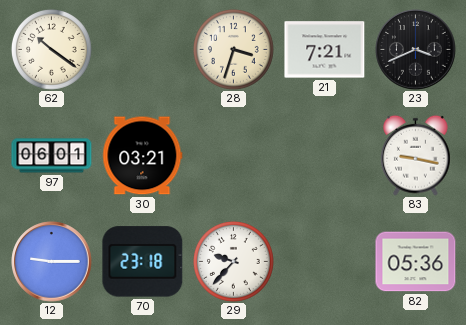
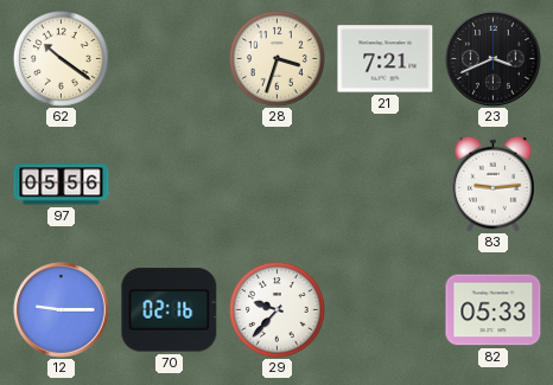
97: 06:01 -> 05:56 (62, 185)
30: 03:21 -> none (143, 156)
83: 9:17 -> 9:14 (494, 184)
70: 23:18 -> 02:16 (170, 310)
82: 05:36 -> 05:33 (494, 310)
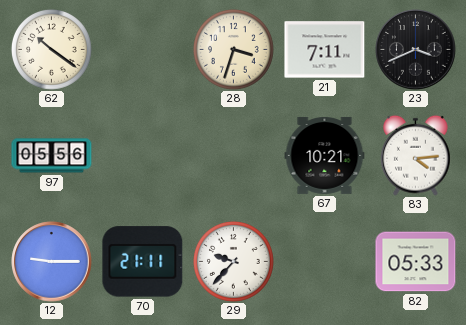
21: 7:21 -> 7:11 (325, 50)
67: none -> 10:21 (325, 155)
83: 9:14 -> 4:14 (416, 155)
70: 02:16 -> 21:11 (143, 262)
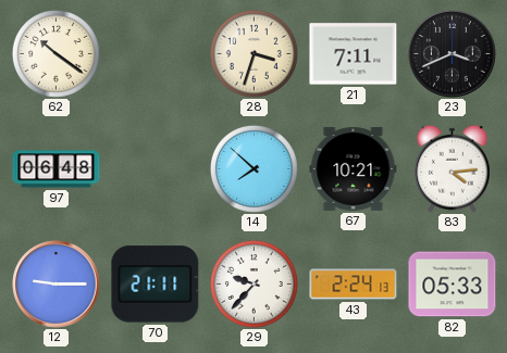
97: 05:56 -> 06:48 (57, 169)
14: none -> 7:52 (253, 168)
43: none -> 2:24 (354, 285)
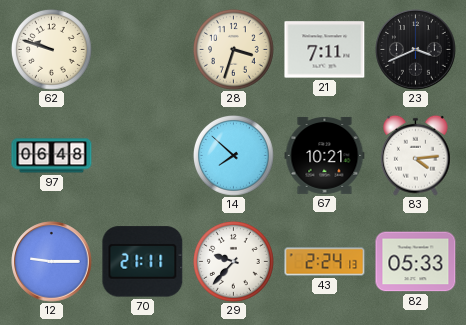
62: 10:21 -> 9:48 (51, 49)
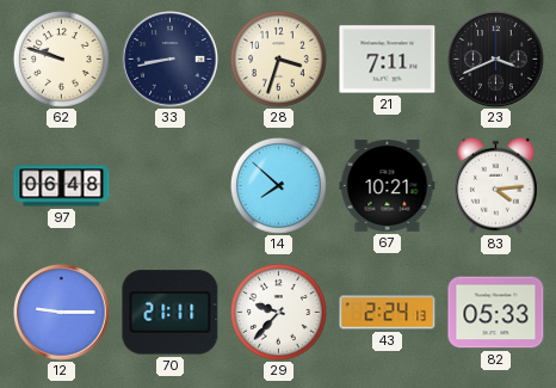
33: none -> 8:43 (171, 60)
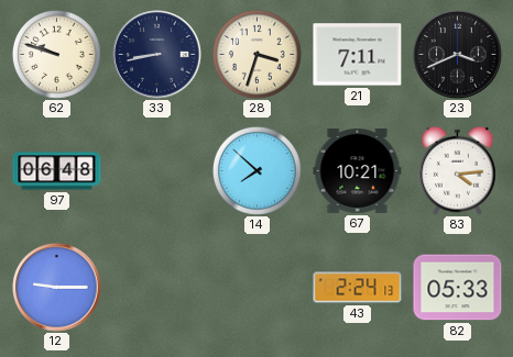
70: 21:11 -> none (171, 313)
29: 9:37 -> none (278, 312)
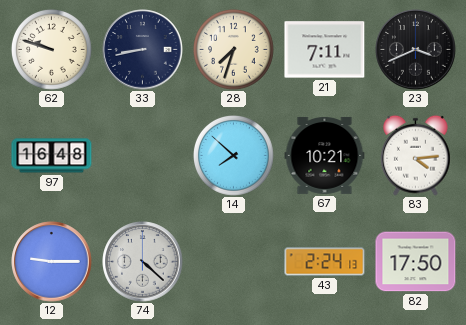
28: 3:33 -> 7:33 (233, 49)
97: 06:48 -> 16:48 (52, 156)
74: none -> 4:22 (143, 262)
82: 05:33 -> 17:50 (416, 262)
